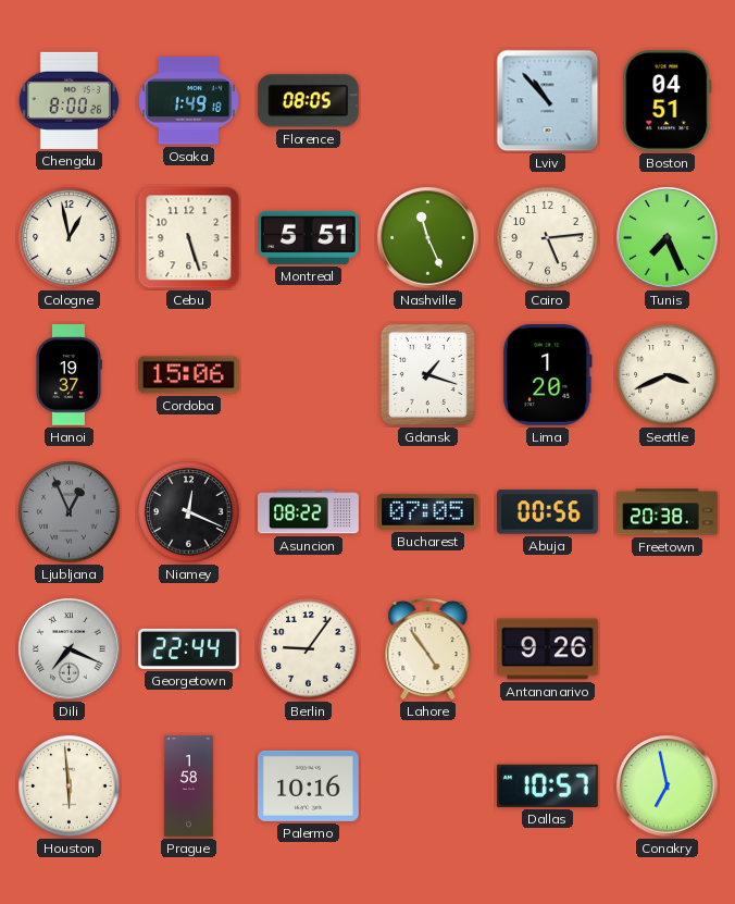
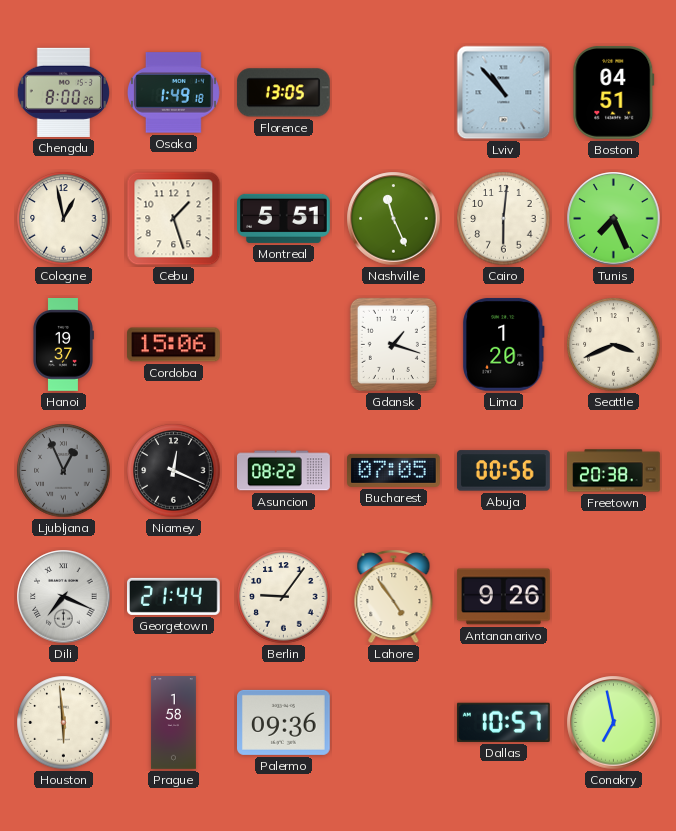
Florence: 08:05 -> 13:05 (283, 93)
Cebu: 5:27 -> 1:27 (174, 219)
Cairo: 5:14 -> 6:01 (504, 219)
Georgetown: 22:44 -> 21:44 (174, 596)
Palermo: 10:16 -> 09:36 (284, 722)
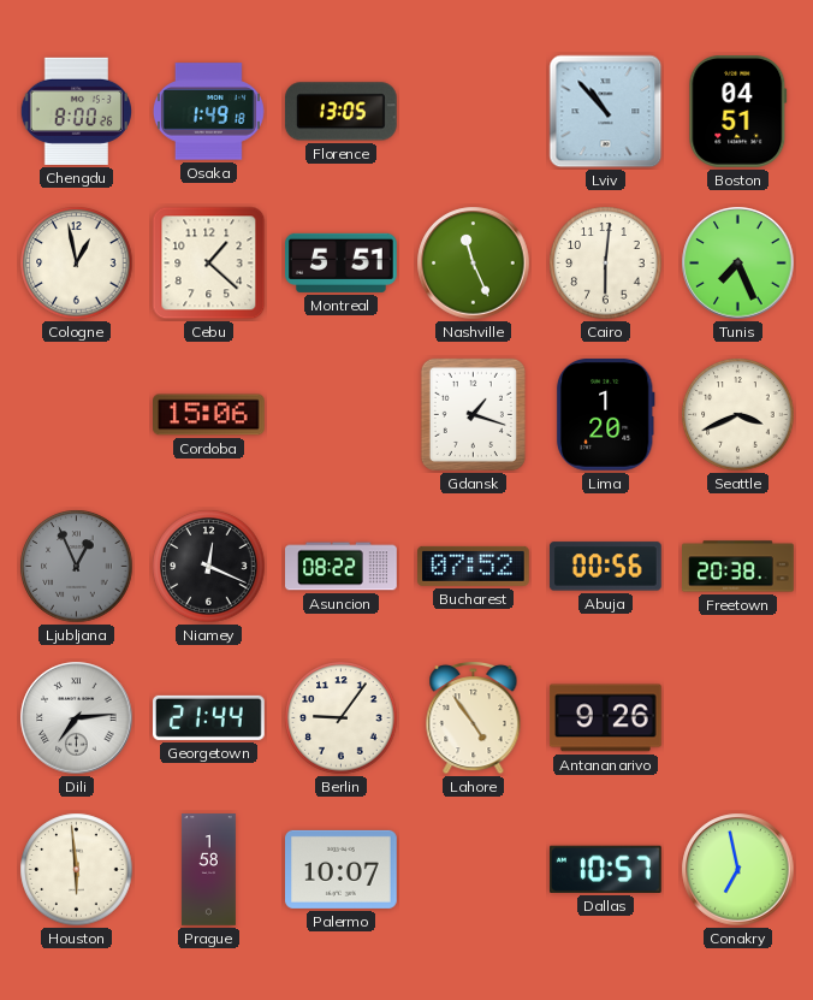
Cebu: 1:27 -> 1:22 (209, 264)
Hanoi: 19:37 -> none (63, 345)
Bucharest: 07:05 -> 07:52 (474, 566)
Dili: 7:19 -> 7:14 (77, 718)
Palermo: 09:36 -> 10:07 (342, 869)
